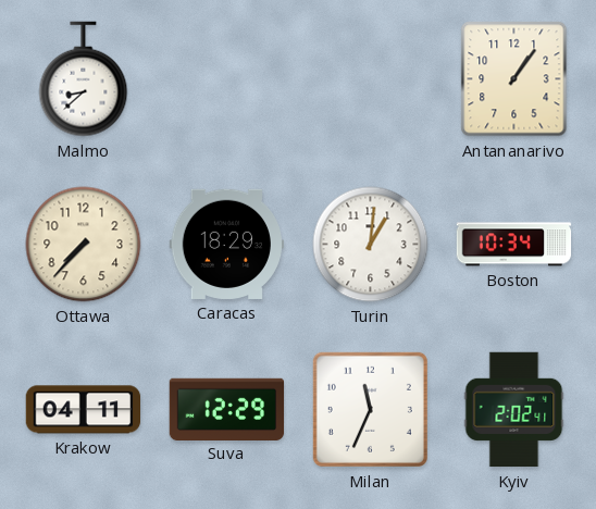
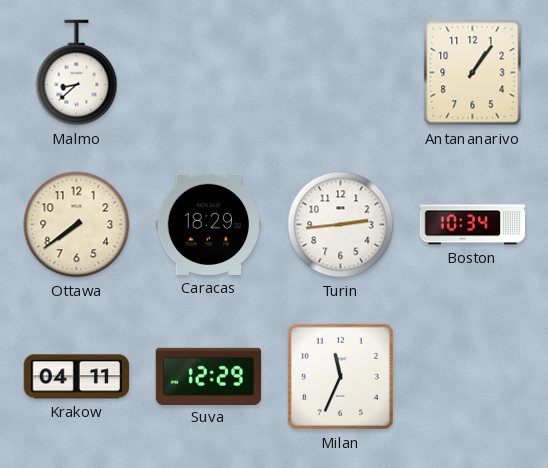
Ottawa: 7:37 -> 7:39 (77, 225)
Turin: 1:01 -> 2:44 (341, 225)
Kyiv: 2:02 -> none (514, 410)
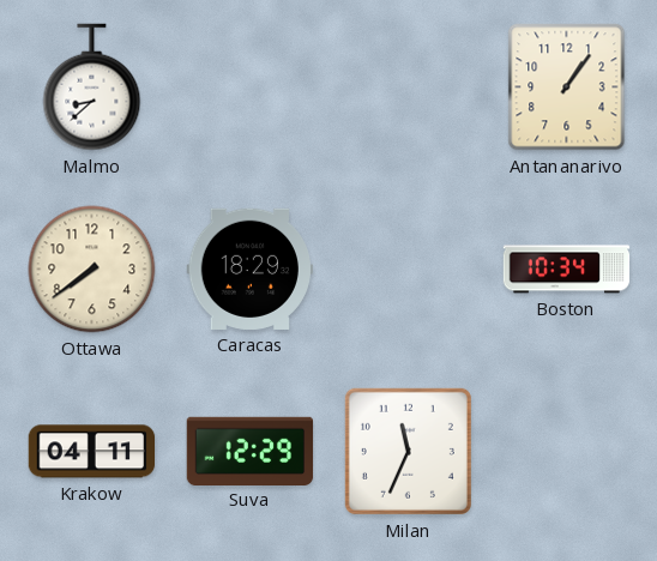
Turin: 2:44 -> none (341, 225)
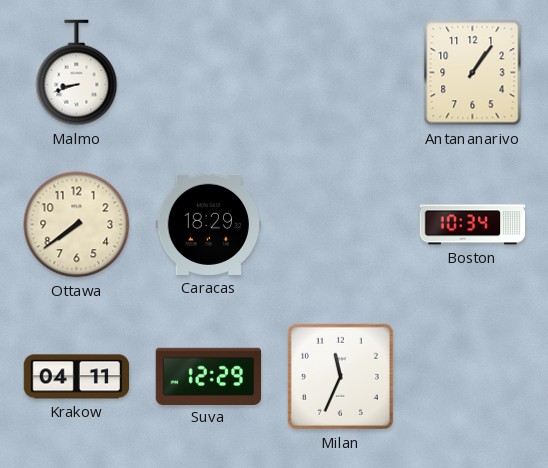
Malmo: 8:38 -> 8:42 (77, 73)
